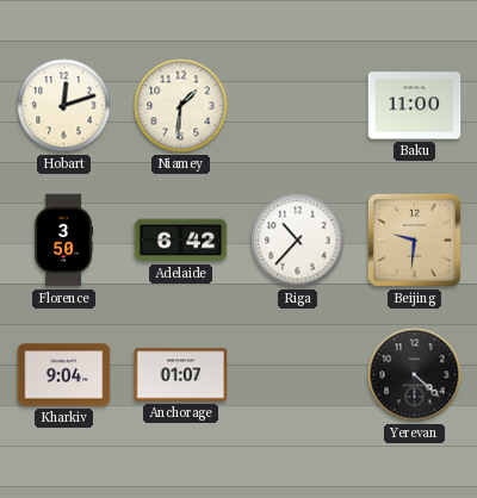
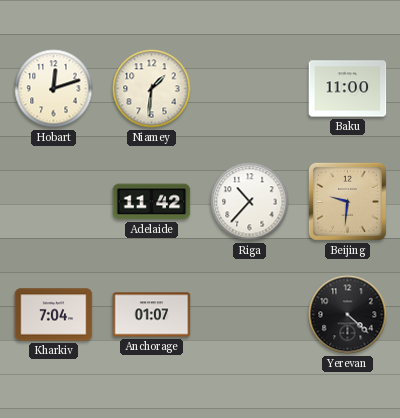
Florence: 3:50 -> none (64, 241)
Adelaide: 6:42 -> 11:42 (152, 202)
Kharkiv: 9:04 -> 7:04 (54, 315)
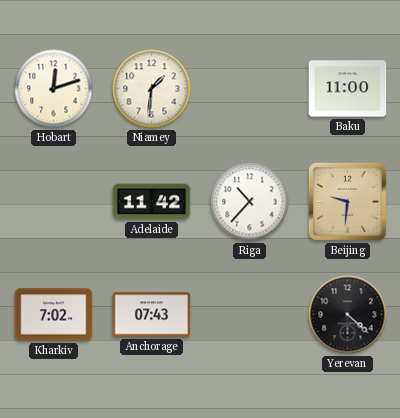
Kharkiv: 7:04 -> 7:02 (54, 315)
Anchorage: 01:07 -> 07:43 (152, 315)
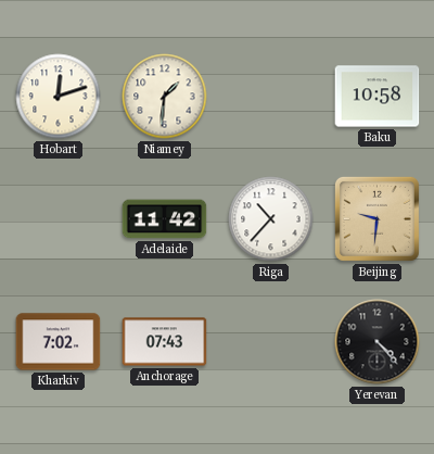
Baku: 11:00 -> 10:58 (378, 97)
Yerevan: 4:22 -> 4:23 (378, 342)
